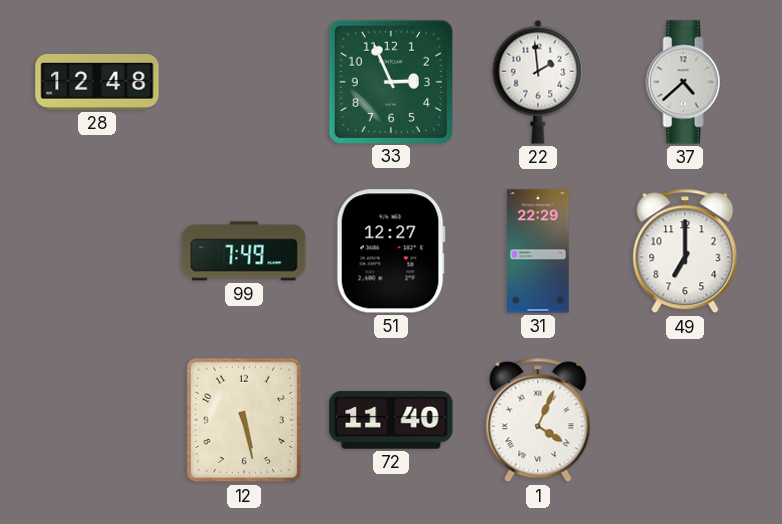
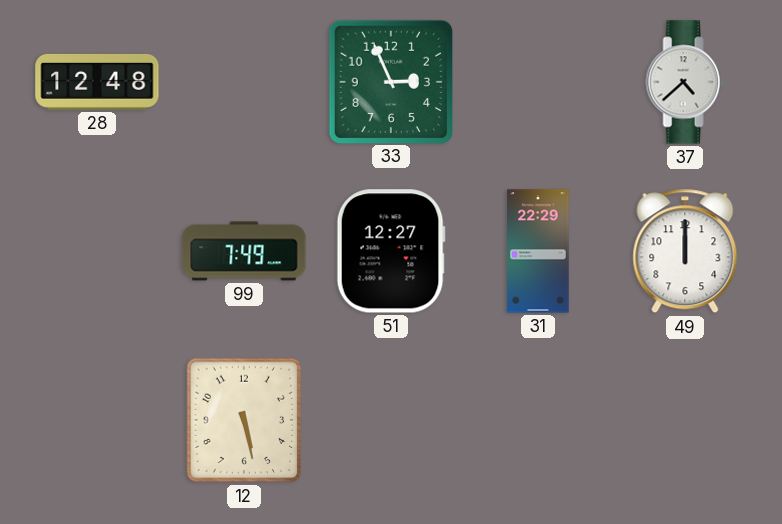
22: 1:59 -> none (538, 82)
49: 7:00 -> 12:00 (685, 251)
72: 11:40 -> none (391, 420)
1: 4:04 -> none (538, 420)
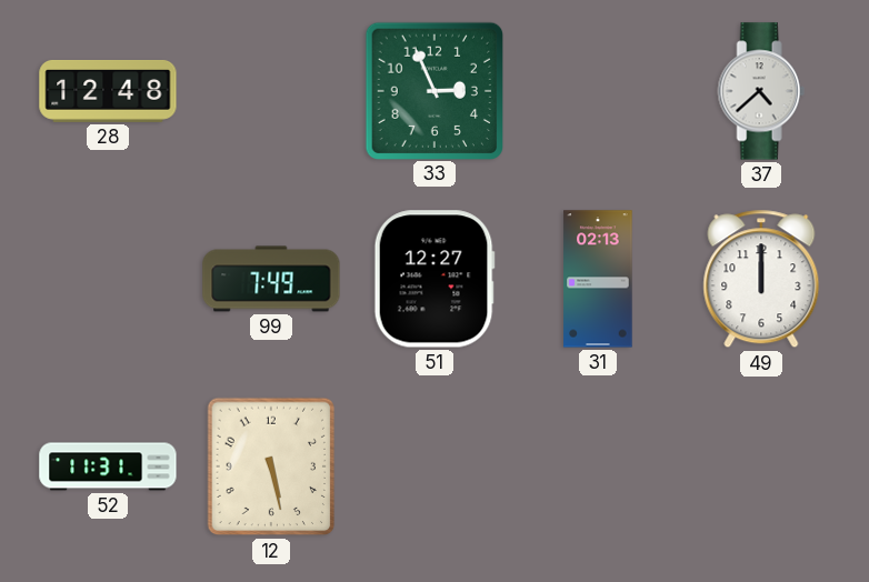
31: 22:29 -> 02:13 (598, 279)
52: none -> 11:31 (108, 466)
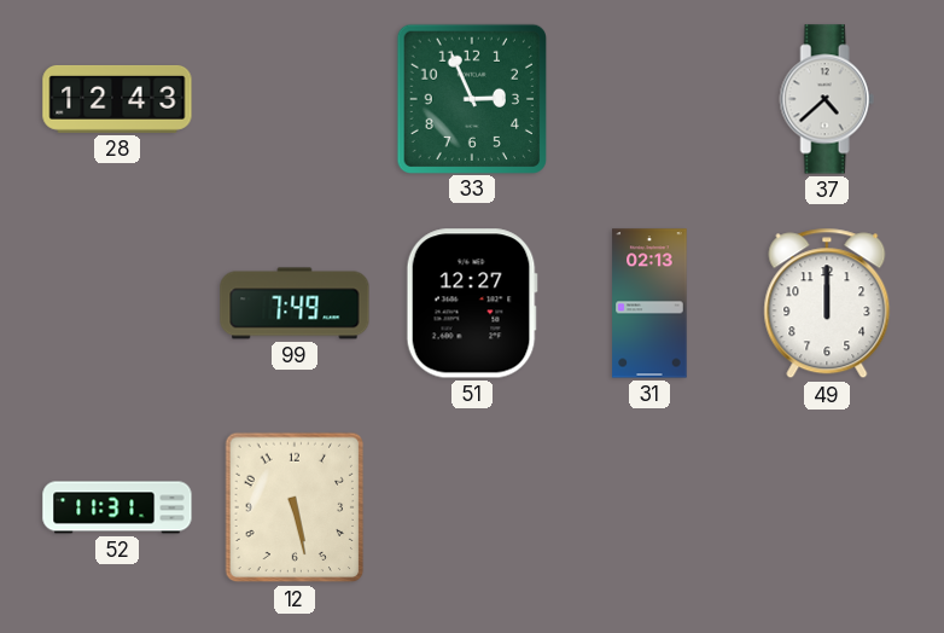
28: 12:48 -> 12:43 (117, 99)
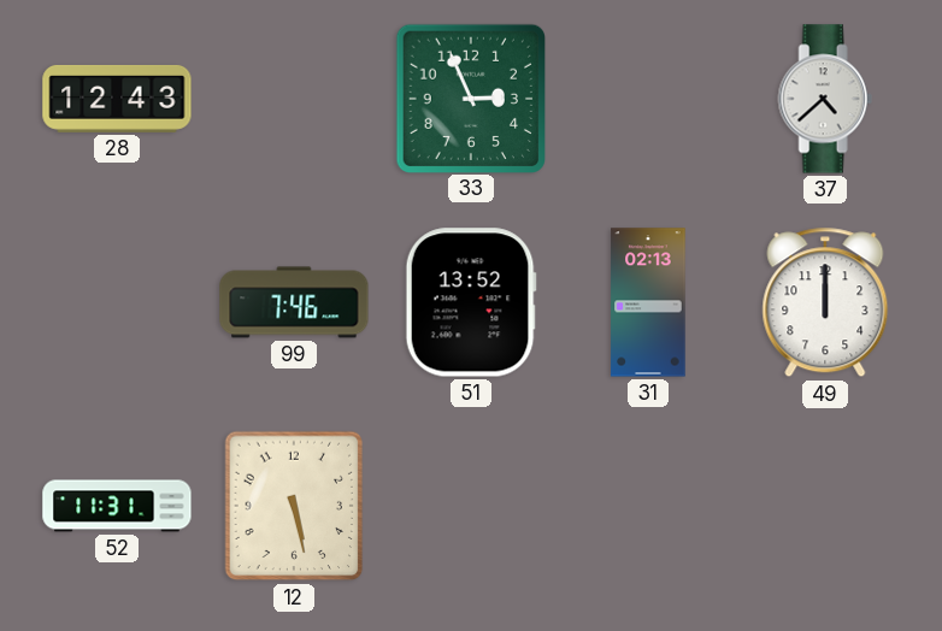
99: 7:49 -> 7:46 (294, 302)
51: 12:27 -> 13:52 (471, 302)
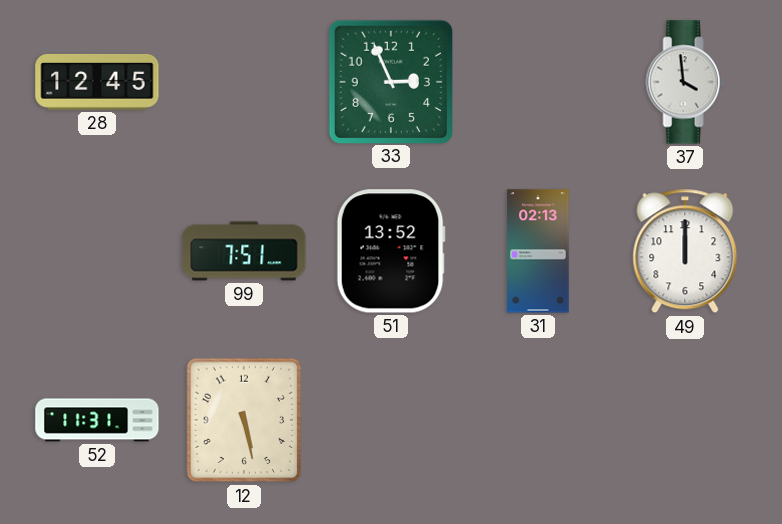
28: 12:43 -> 12:45 (97, 82)
37: 4:38 -> 3:59 (685, 82)
99: 7:46 -> 7:51 (244, 251)
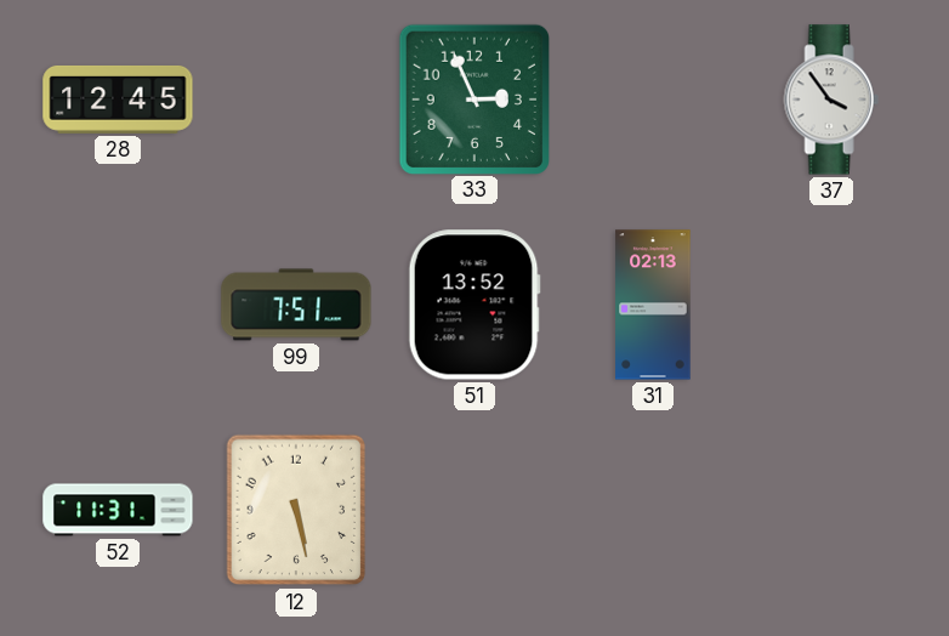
37: 3:59 -> 3:54 (831, 100)
49: 12:00 -> none (685, 251)
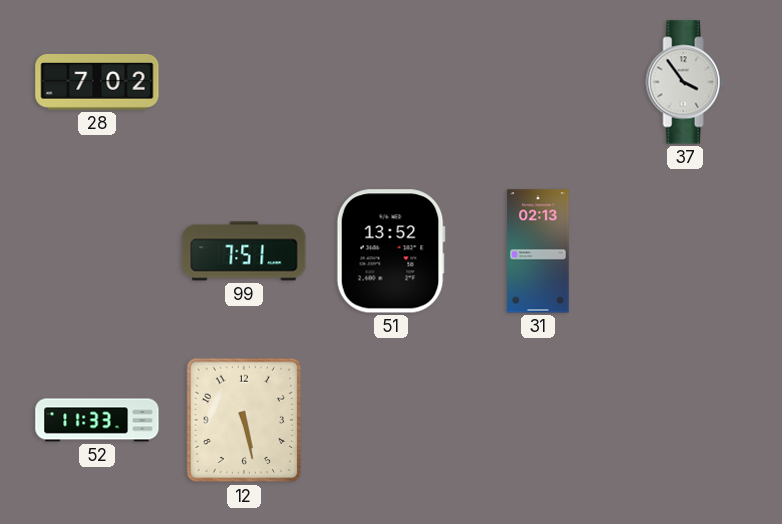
28: 12:45 -> 7:02 (97, 82)
33: 2:56 -> none (473, 98)
52: 11:31 -> 11:33 (97, 420)
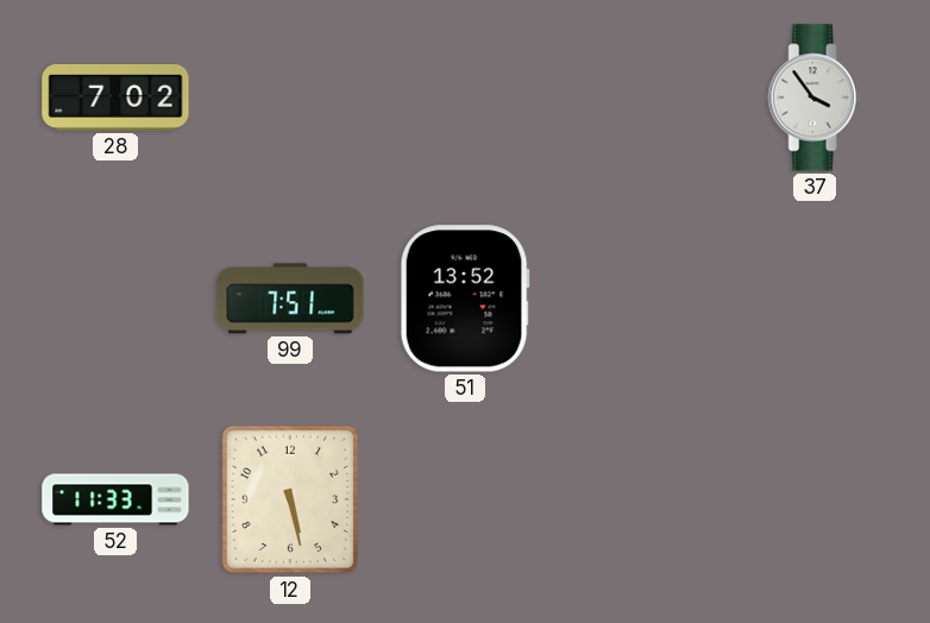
31: 02:13 -> none (538, 251)
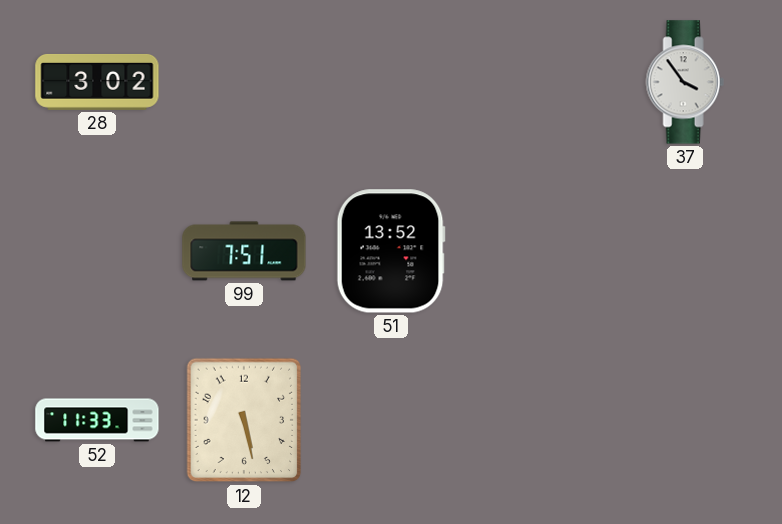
28: 7:02 -> 3:02 (97, 82)
